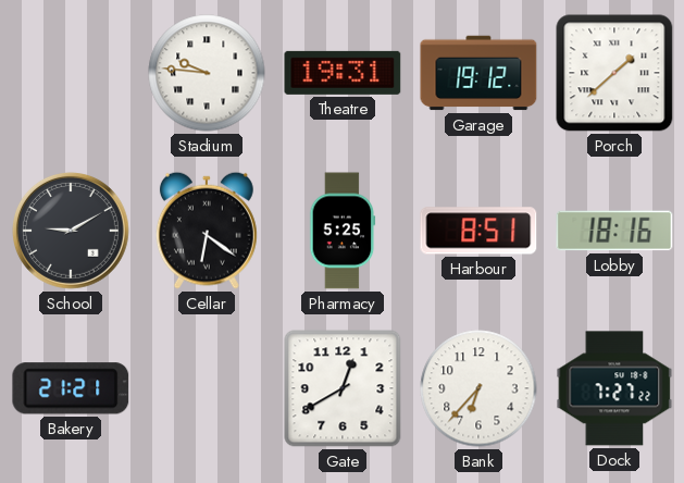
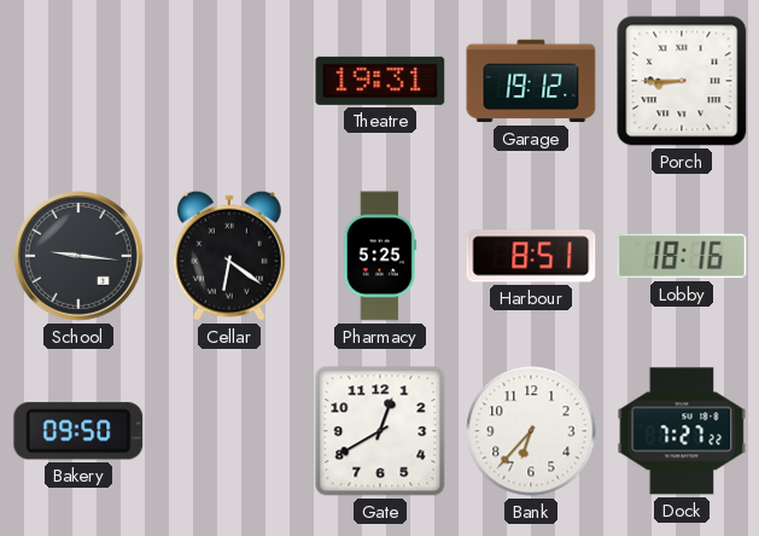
Stadium: 9:46 -> none (207, 73)
Porch: 1:38 -> 8:45 (682, 81)
School: 9:10 -> 9:16 (80, 257)
Bakery: 21:21 -> 09:50 (78, 431)
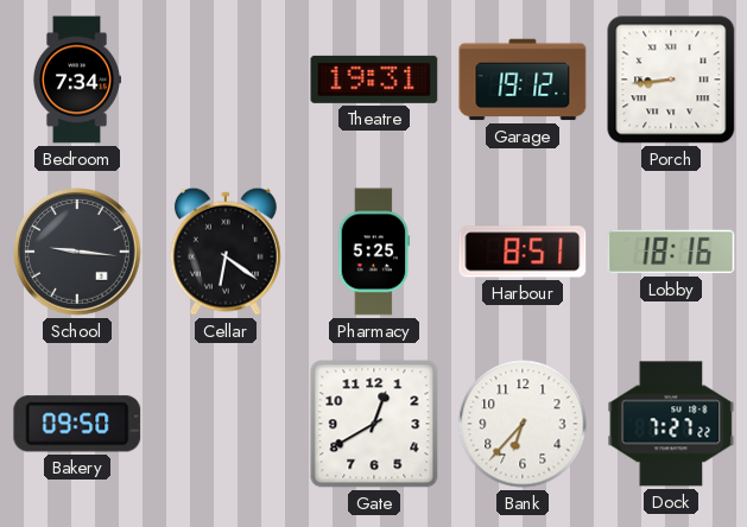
Bedroom: none -> 7:34 (76, 80)
Porch: 8:45 -> 8:44 (671, 80)
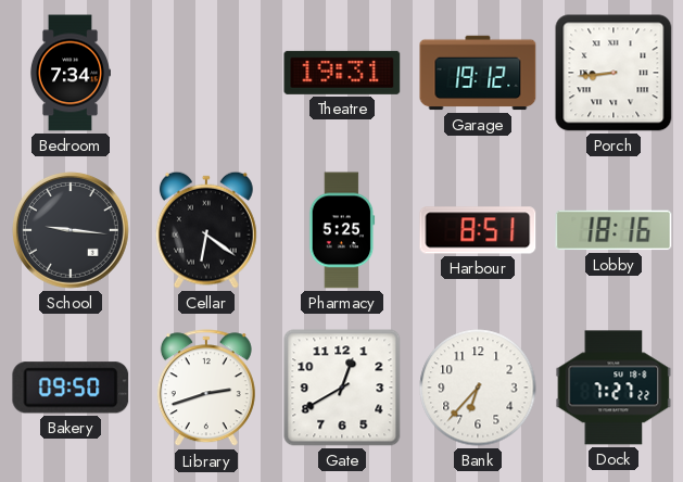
Library: none -> 2:42 (206, 389)
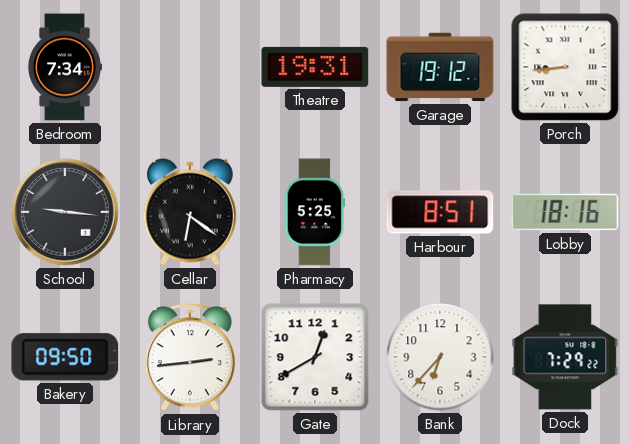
Library: 2:42 -> 2:44 (190, 358)
Dock: 7:27 -> 7:29 (565, 357)
